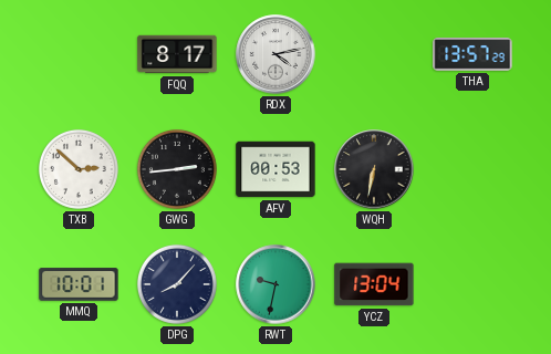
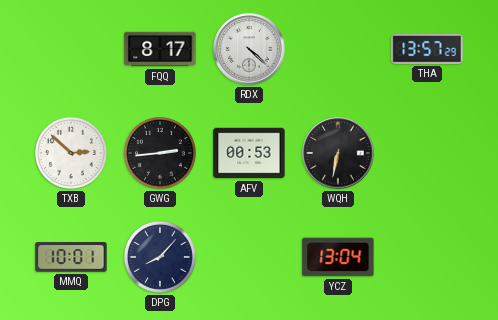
RDX: 4:13 -> 4:22 (249, 49)
RWT: 9:32 -> none (275, 284)
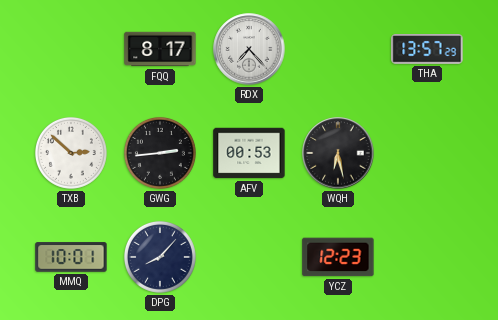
RDX: 4:22 -> 7:23 (249, 49)
WQH: 6:32 -> 6:28 (338, 153)
YCZ: 13:04 -> 12:23 (338, 257)
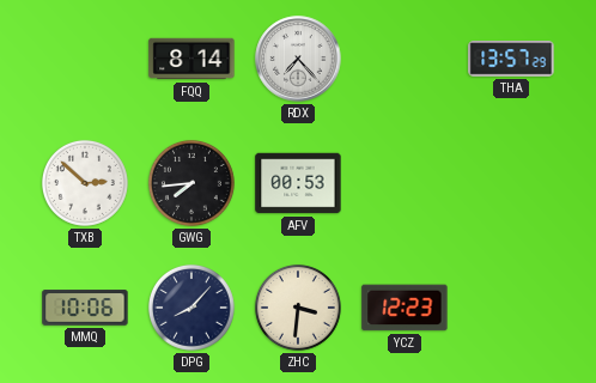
FQQ: 8:17 -> 8:14 (191, 59)
GWG: 2:44 -> 7:44 (191, 183)
WQH: 6:28 -> none (338, 153)
MMQ: 10:01 -> 10:06 (85, 308)
ZHC: none -> 3:31 (298, 308)
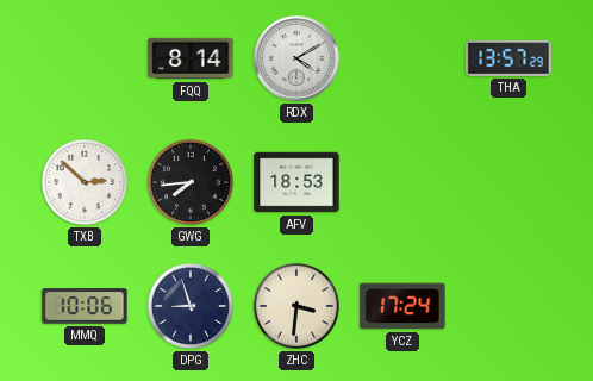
RDX: 7:23 -> 4:10 (296, 58)
AFV: 00:53 -> 18:53 (296, 182)
DPG: 8:07 -> 8:57 (191, 306)
YCZ: 12:23 -> 17:24 (402, 306)
